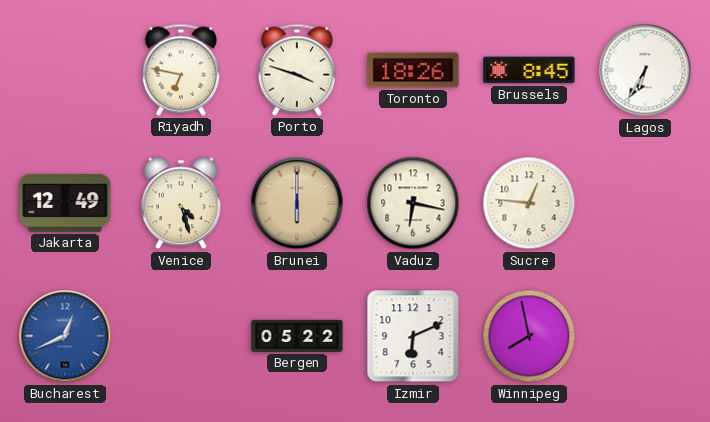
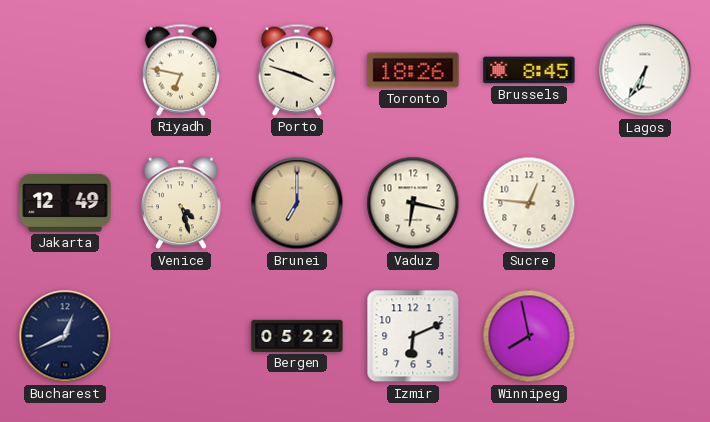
Brunei: 6:00 -> 7:00 (297, 203)
Bucharest dial: blue -> navy (65, 336)
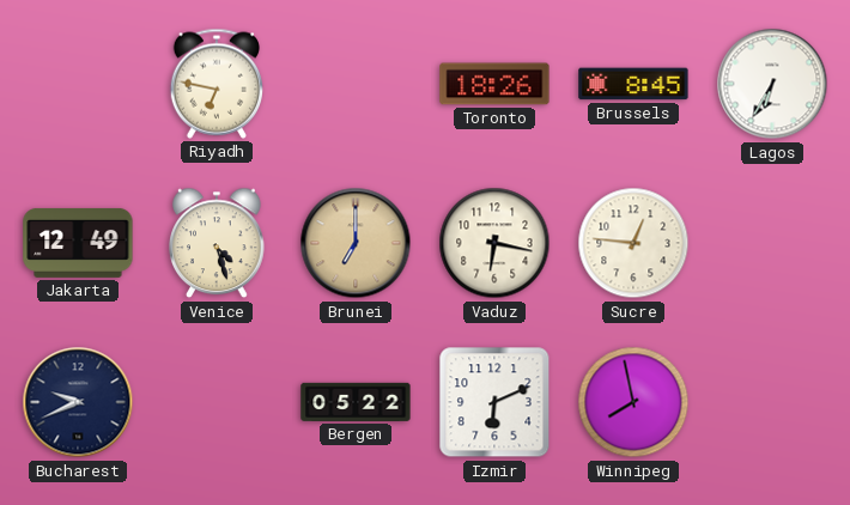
Porto: 3:48 -> none (296, 70)
Bucharest: 12:41 -> 9:41 (78, 402)
